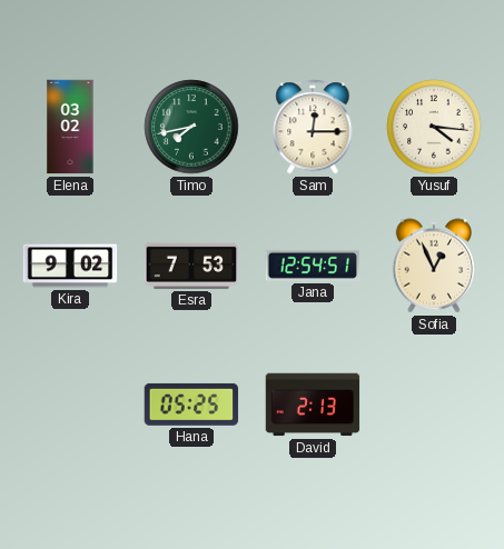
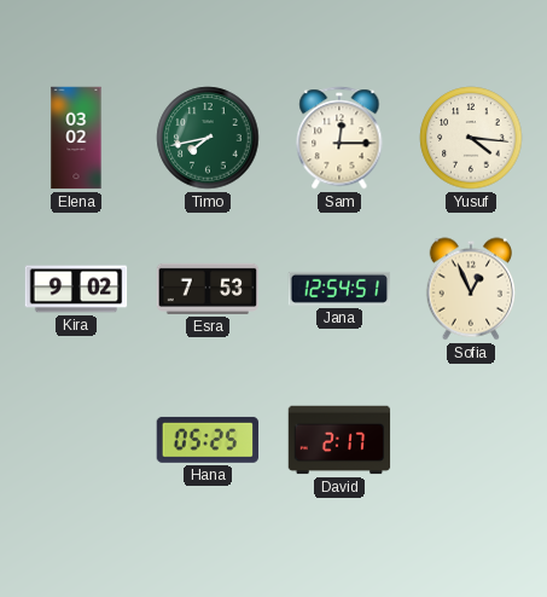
David: 2:13 -> 2:17 (339, 440)
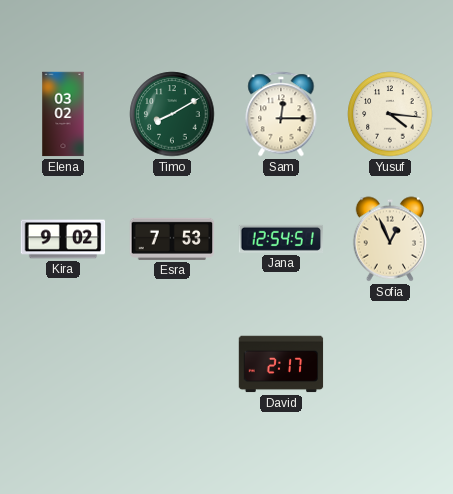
Timo: 7:43 -> 8:10 (172, 114)
Hana: 05:25 -> none (208, 440)
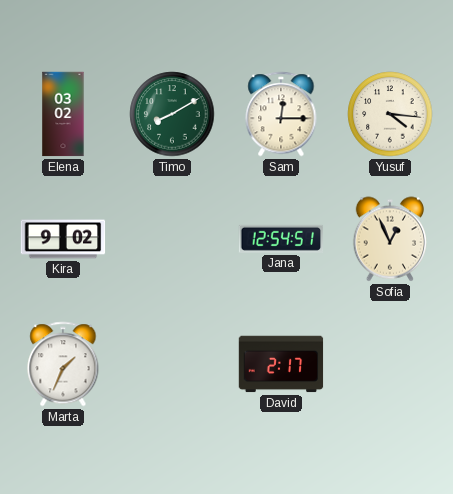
Esra: 7:53 -> none (172, 239)
Marta: none -> 1:34 (63, 364)
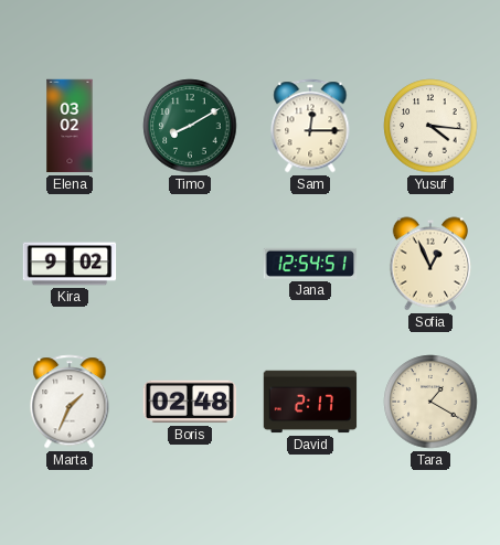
Boris: none -> 02:48 (190, 402)
Tara: none -> 1:20 (430, 402)
